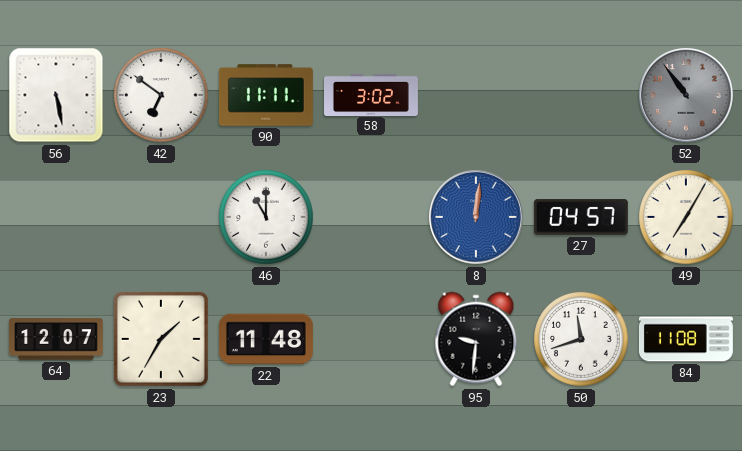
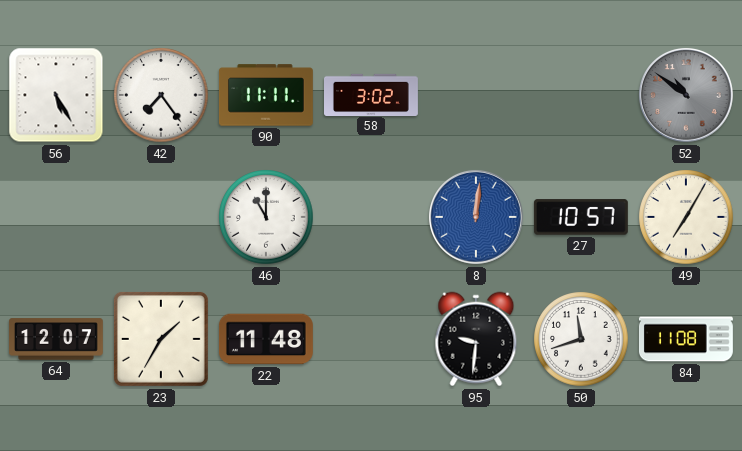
56: 5:28 -> 5:25 (56, 95)
42: 6:51 -> 7:24 (161, 95)
52: 10:54 -> 10:51 (686, 95)
27: 04:57 -> 10:57 (581, 217)
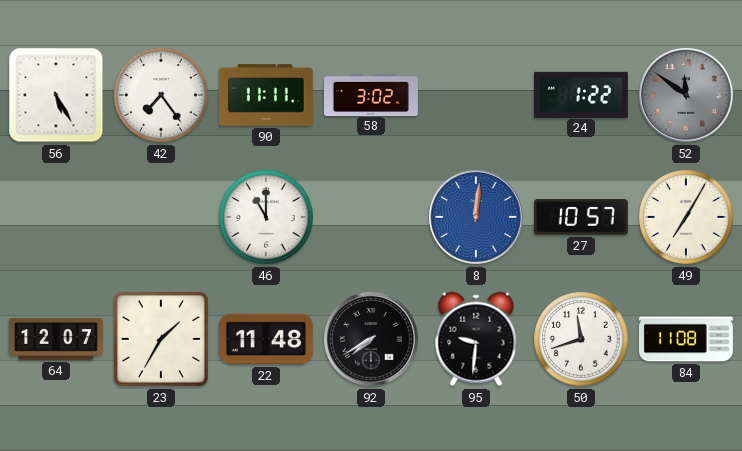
24: none -> 1:22 (581, 94)
52: 10:51 -> 11:51 (686, 95)
92: none -> 7:40 (371, 339)
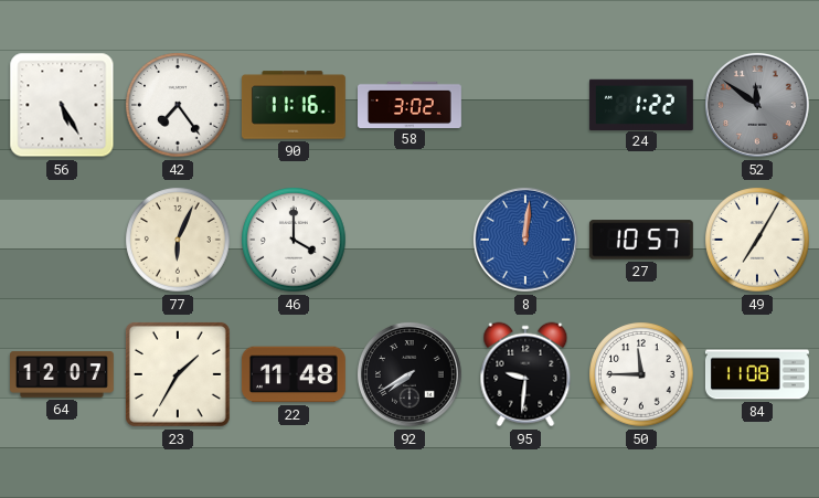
90: 11:11 -> 11:16 (294, 105)
77: none -> 6:04 (178, 240)
46: 11:00 -> 4:00 (294, 240)
50: 11:42 -> 11:45 (641, 374)
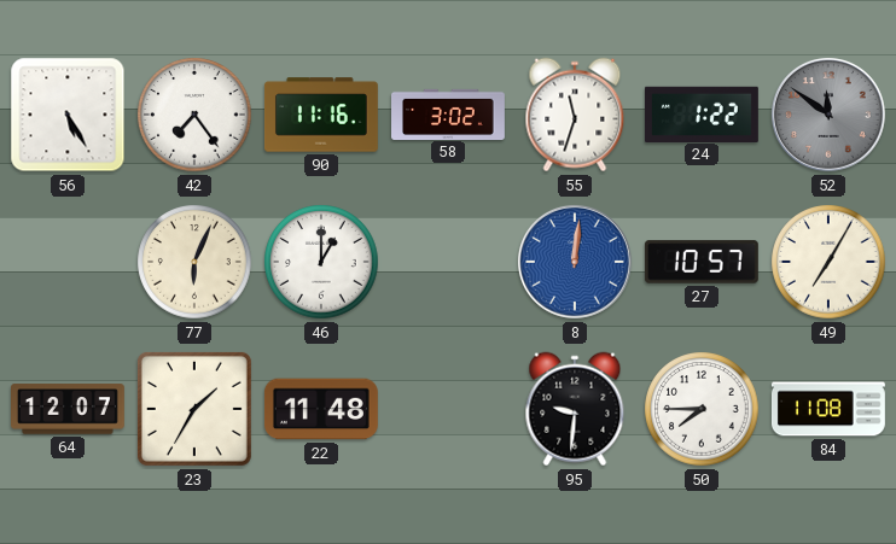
55: none -> 11:33 (575, 115)
46: 4:00 -> 1:00 (321, 262)
92: 7:40 -> none (410, 374)
50: 11:45 -> 7:45 (702, 409)
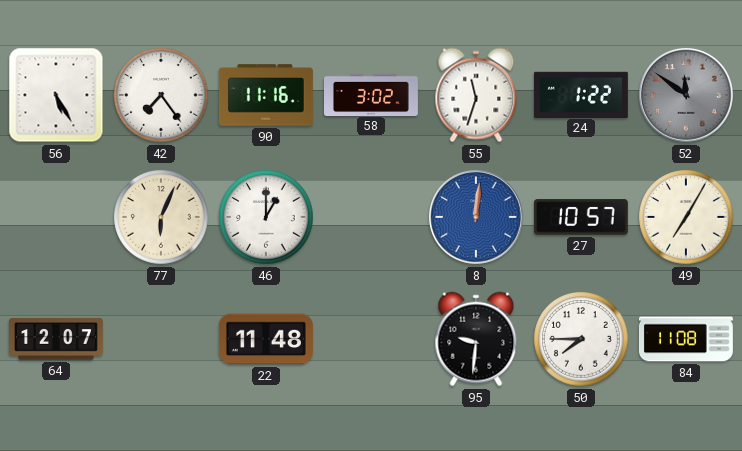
23: 1:35 -> none (194, 409)
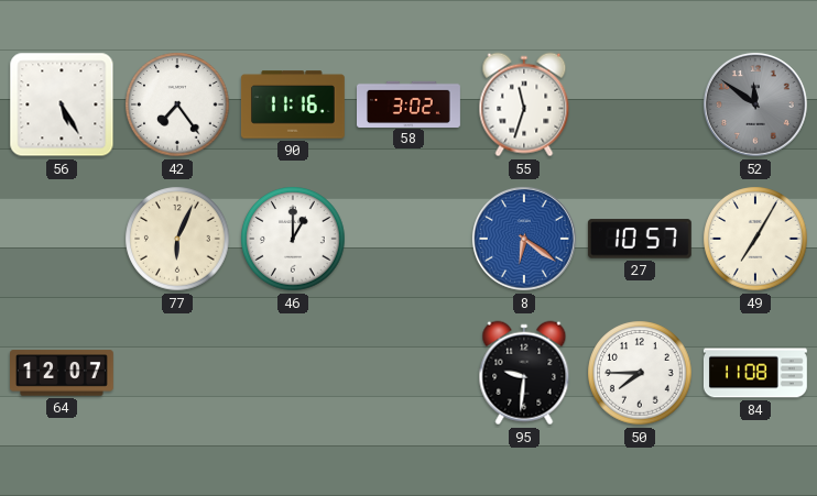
24: 1:22 -> none (581, 94)
8: 12:01 -> 6:21 (524, 239)
22: 11:48 -> none (266, 339)
